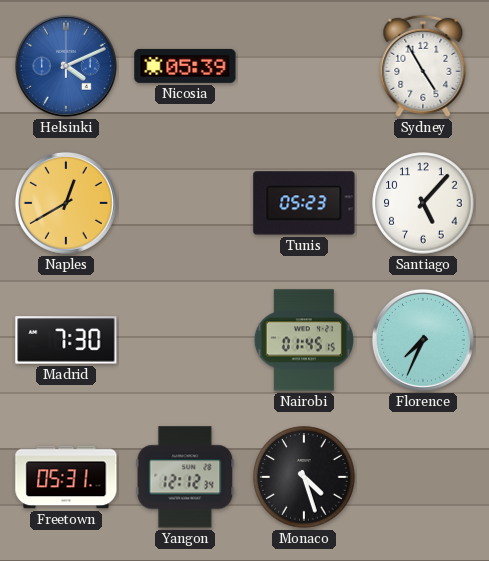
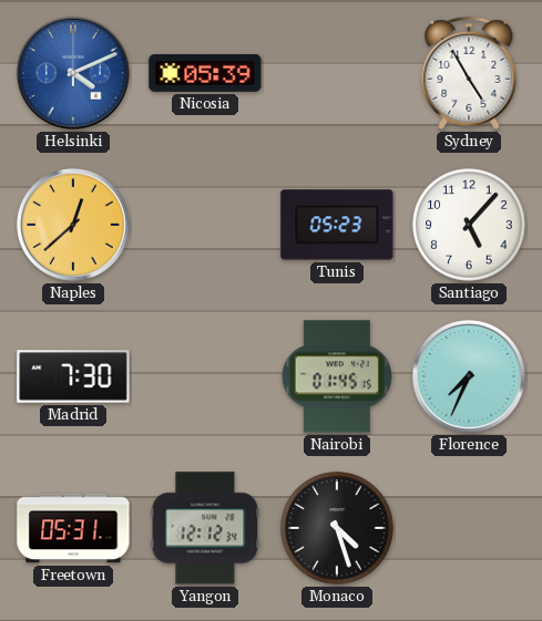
Naples: 12:40 -> 12:38 (73, 225)
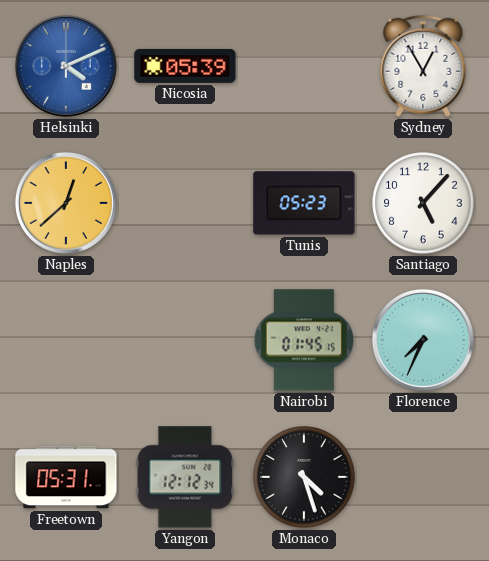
Sydney: 4:55 -> 12:55 (423, 66)
Madrid: 7:30 -> none (73, 376)
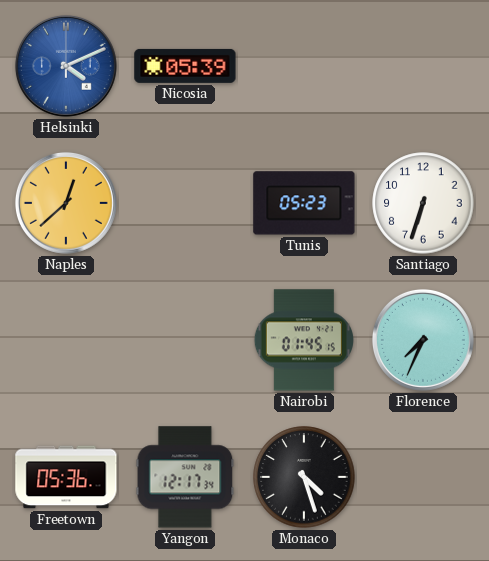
Sydney: 12:55 -> none (423, 66)
Santiago: 5:07 -> 6:33 (423, 203)
Freetown: 05:31 -> 05:36 (66, 477)
Yangon: 12:12 -> 12:17 (185, 477)
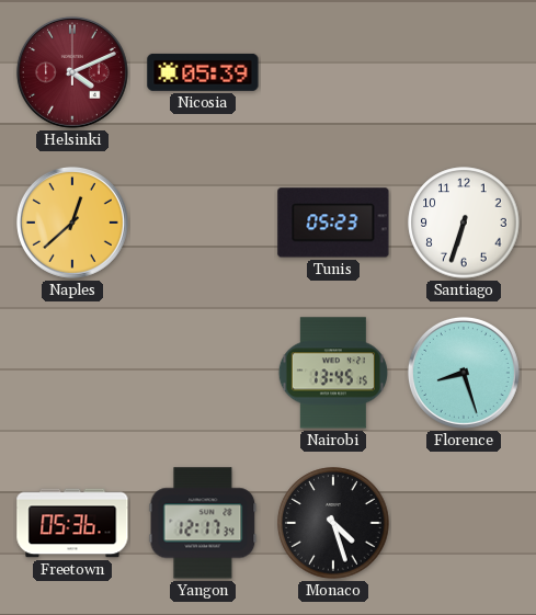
Helsinki dial: blue -> burgundy (72, 72)
Nairobi: 01:45 -> 13:45 (333, 373)
Florence: 7:34 -> 8:27 (464, 373)
